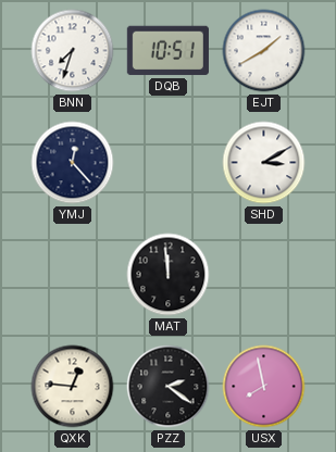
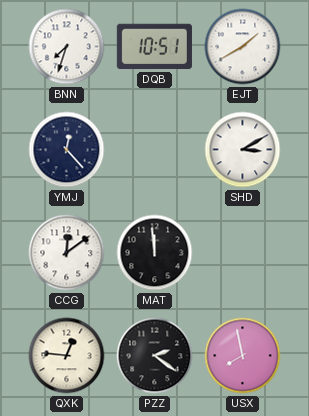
CCG: none -> 12:09 (67, 253)
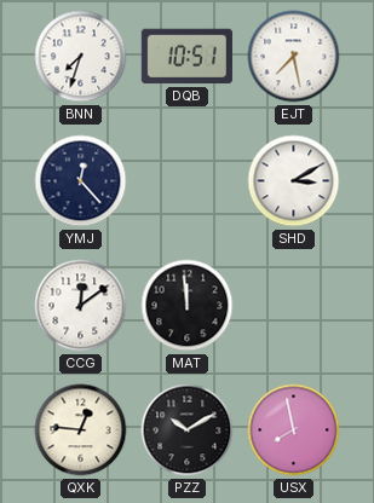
EJT: 1:40 -> 7:28 (294, 57)
PZZ: 2:21 -> 10:10 (188, 430)
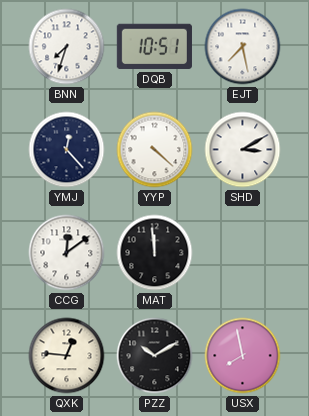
YYP: none -> 4:22 (155, 150)
